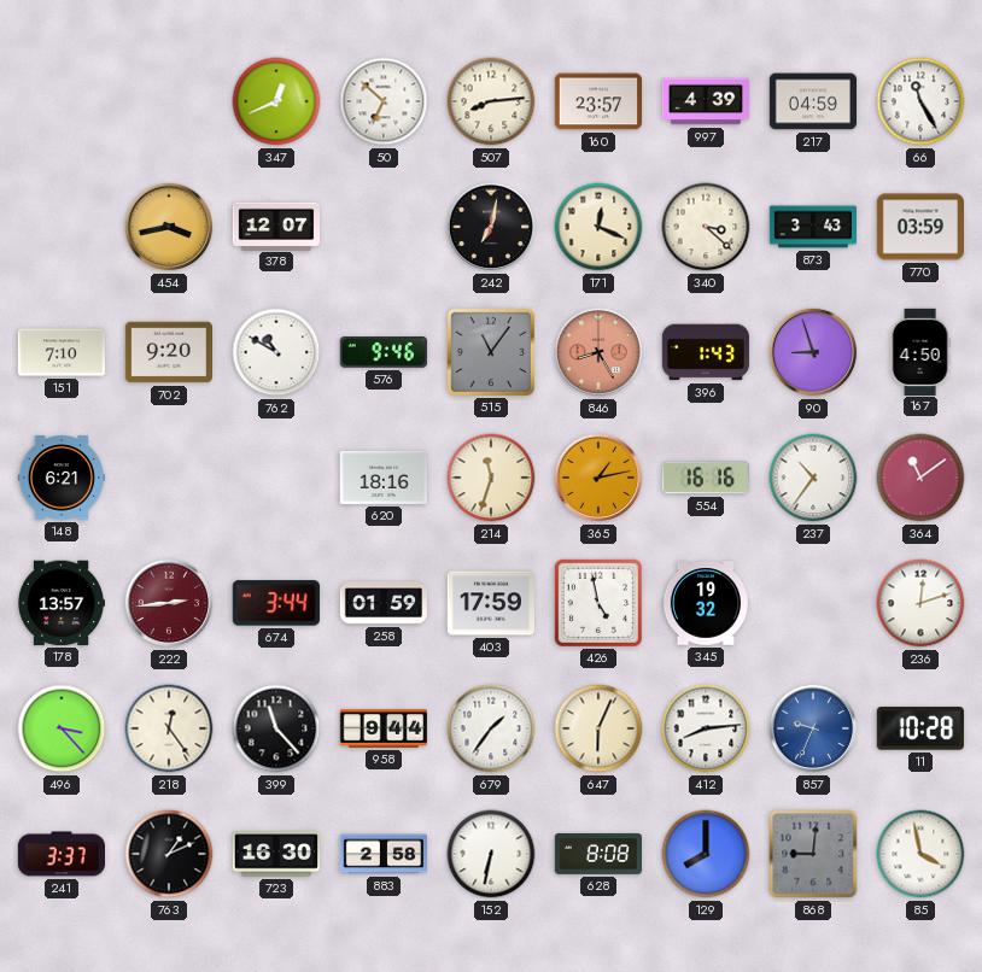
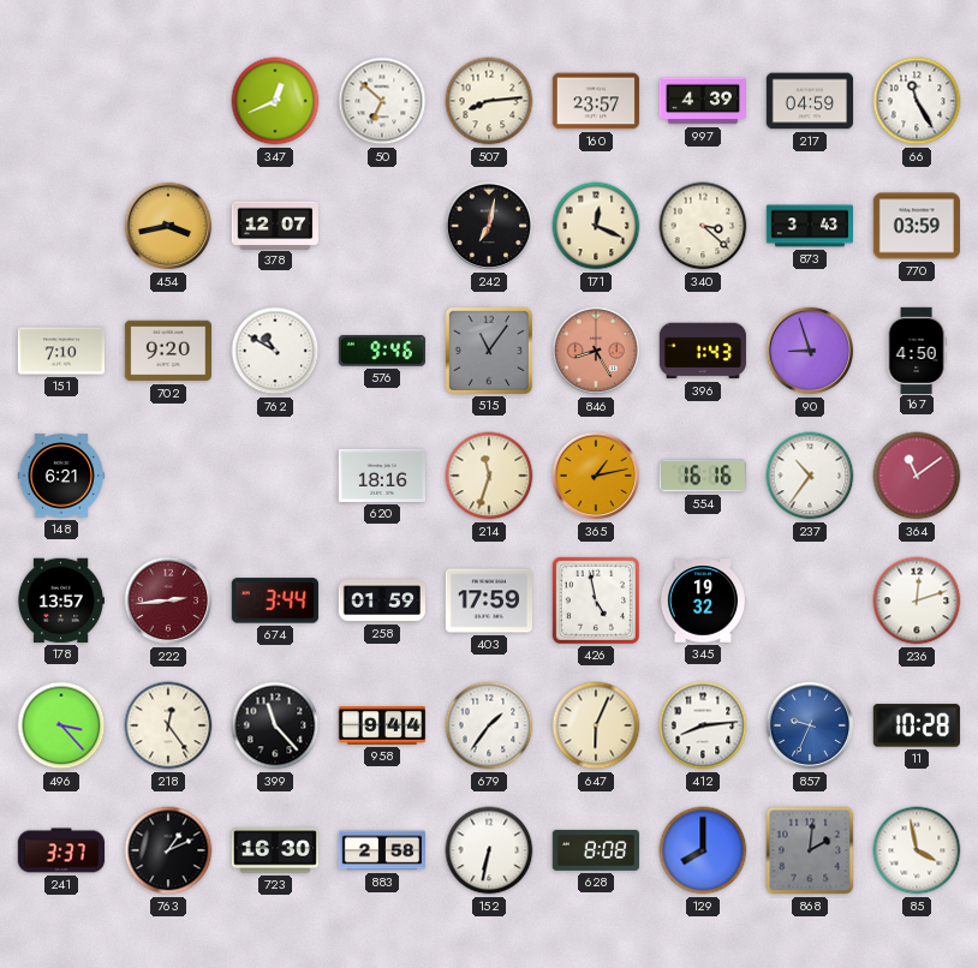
868: 9:01 -> 2:01 (810, 850)
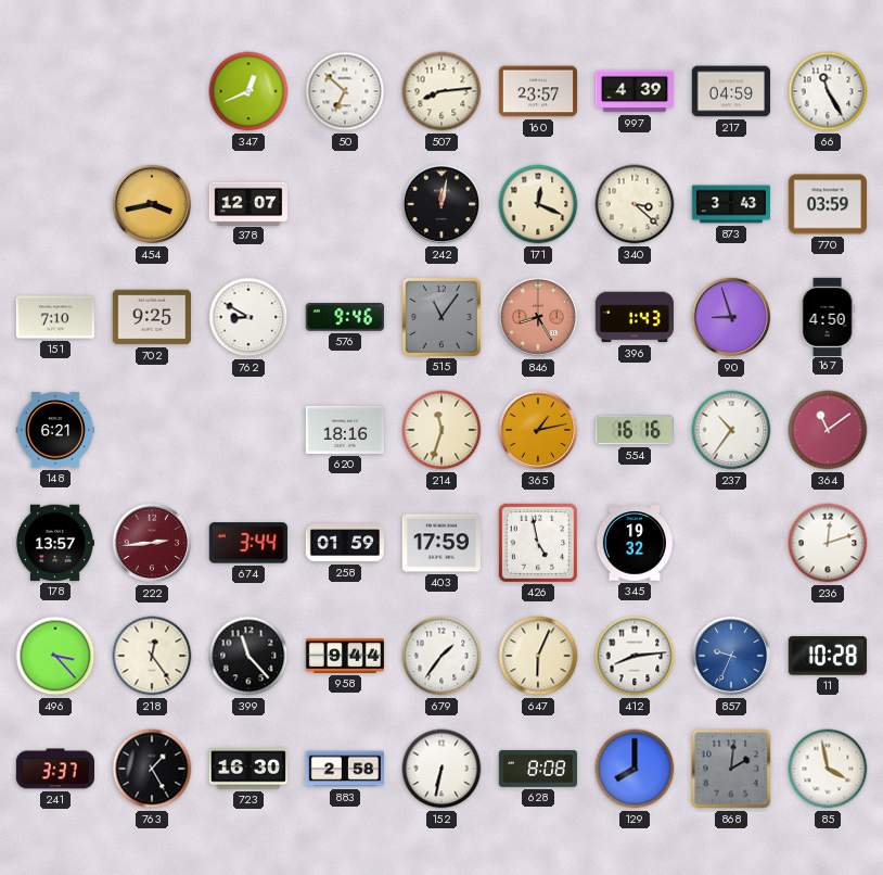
242: 7:02 -> 12:02 (441, 204)
702: 9:20 -> 9:25 (151, 317)
762: 10:50 -> 8:50 (248, 317)
763: 1:11 -> 1:25 (152, 769)
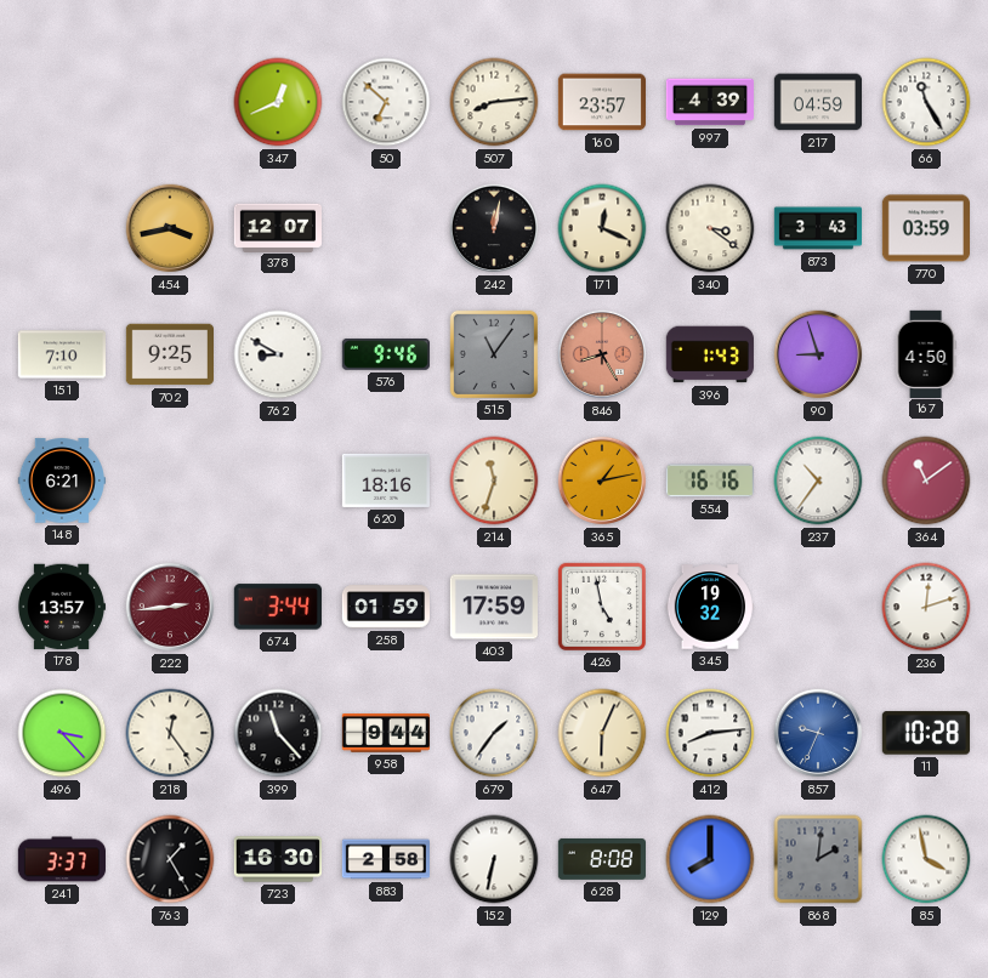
340: 3:22 -> 3:21 (710, 228)
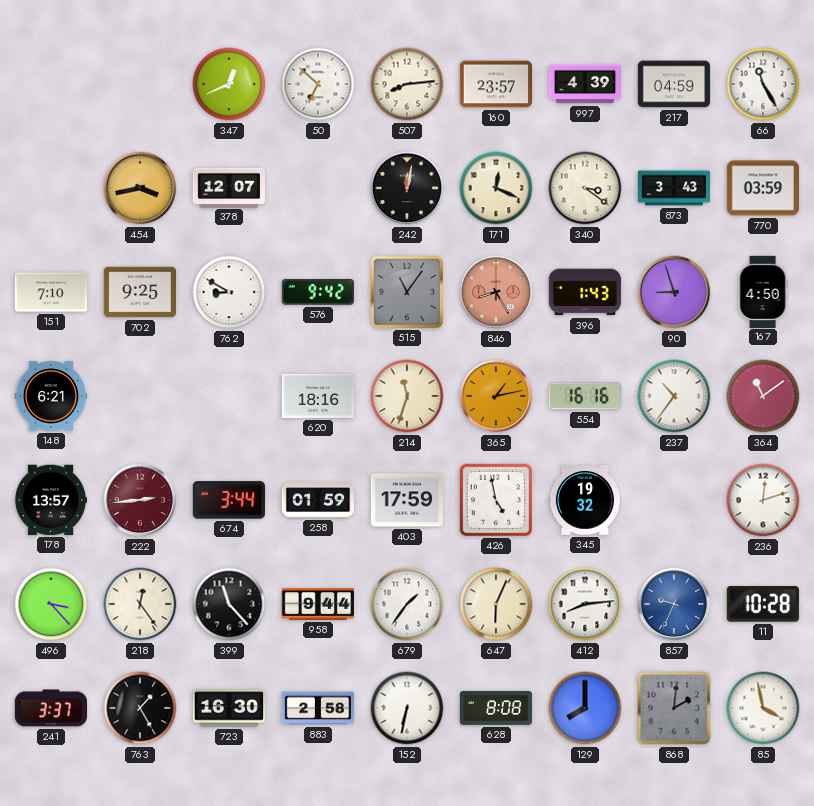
576: 9:46 -> 9:42 (318, 293)
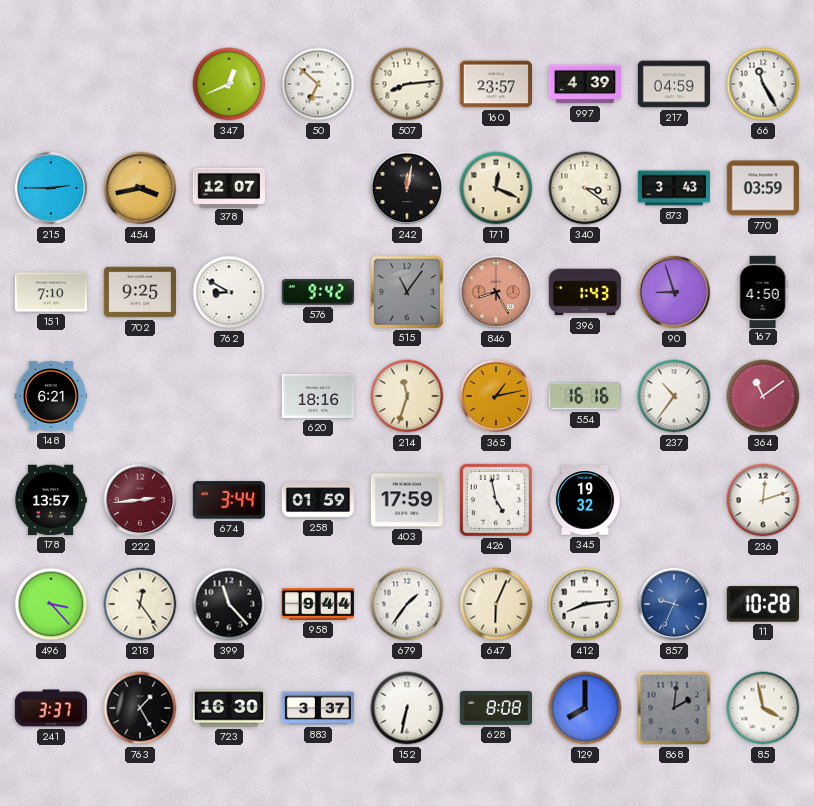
215: none -> 2:45 (51, 188)
883: 2:58 -> 3:37 (317, 708)
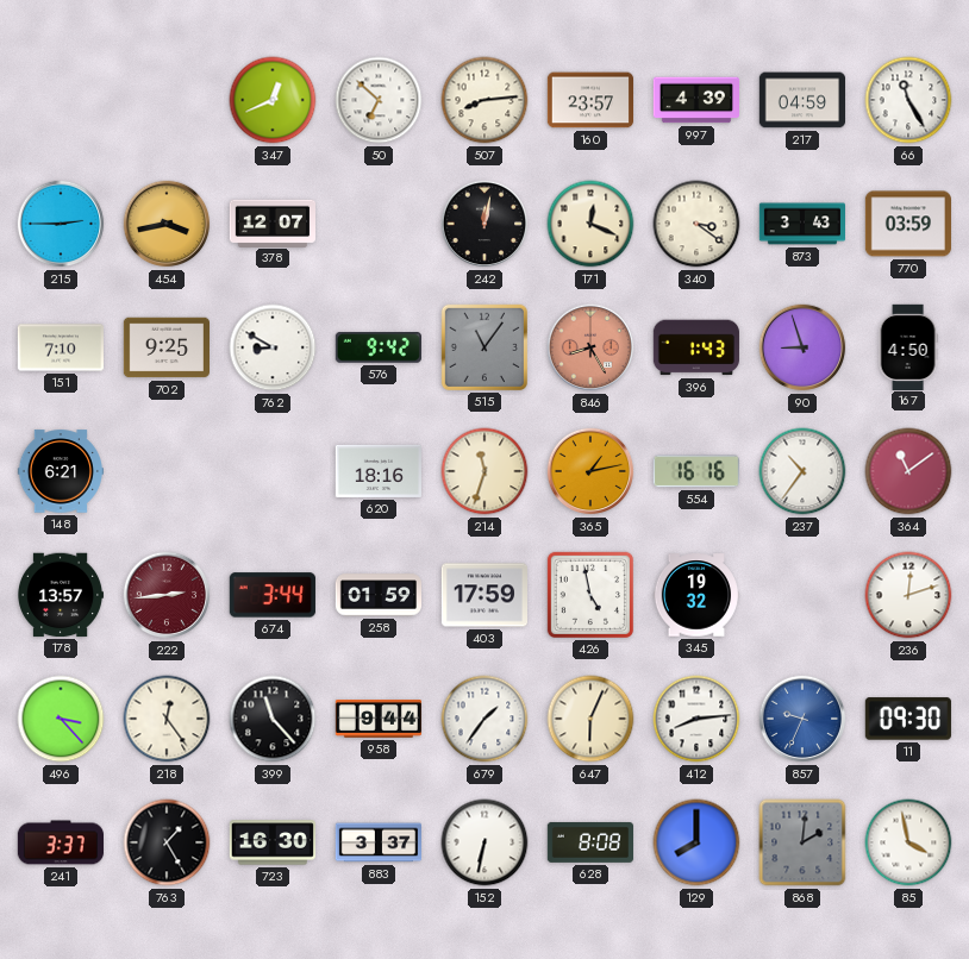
11: 10:28 -> 09:30 (908, 719)
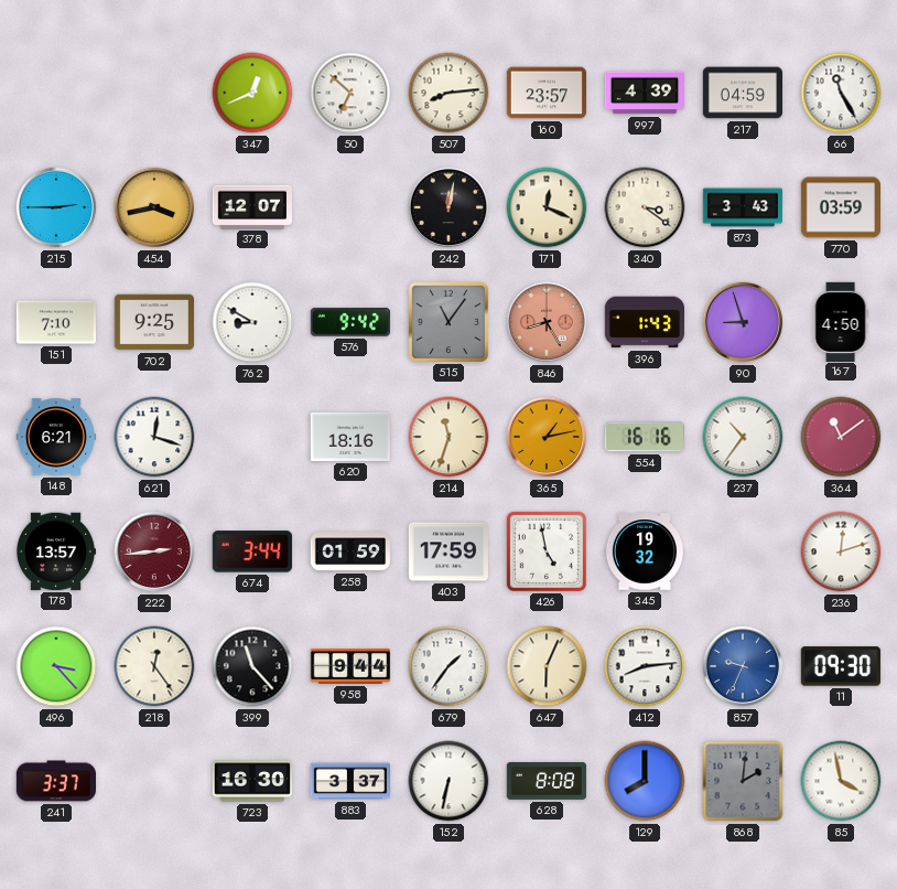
621: none -> 12:18 (154, 437)
763: 1:25 -> none (167, 842)
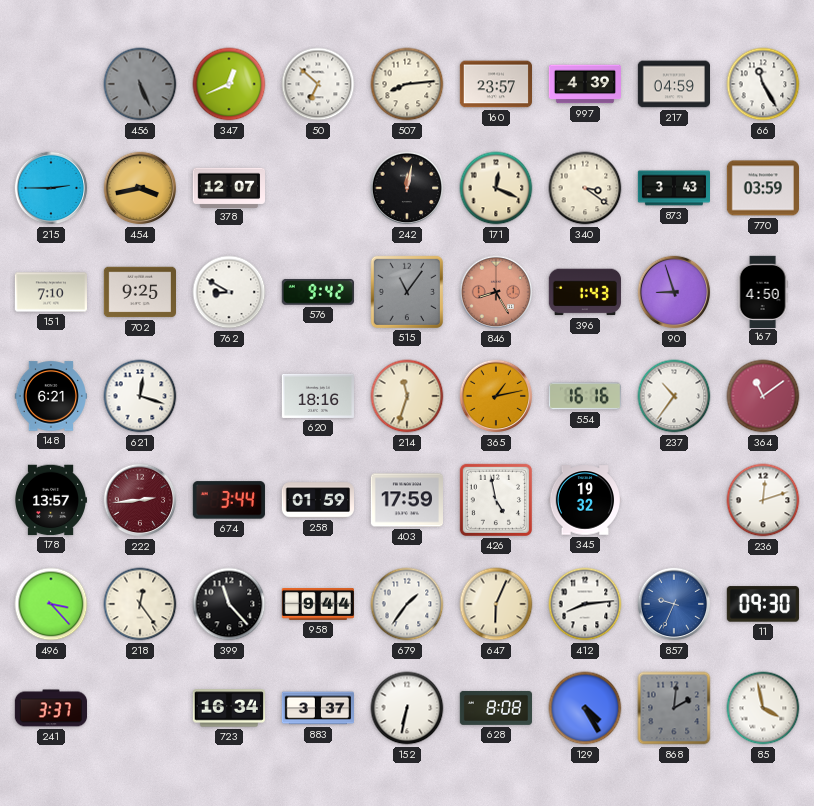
456: none -> 5:26 (140, 84)
723: 16:30 -> 16:34 (228, 708)
129: 8:00 -> 4:25 (585, 708)
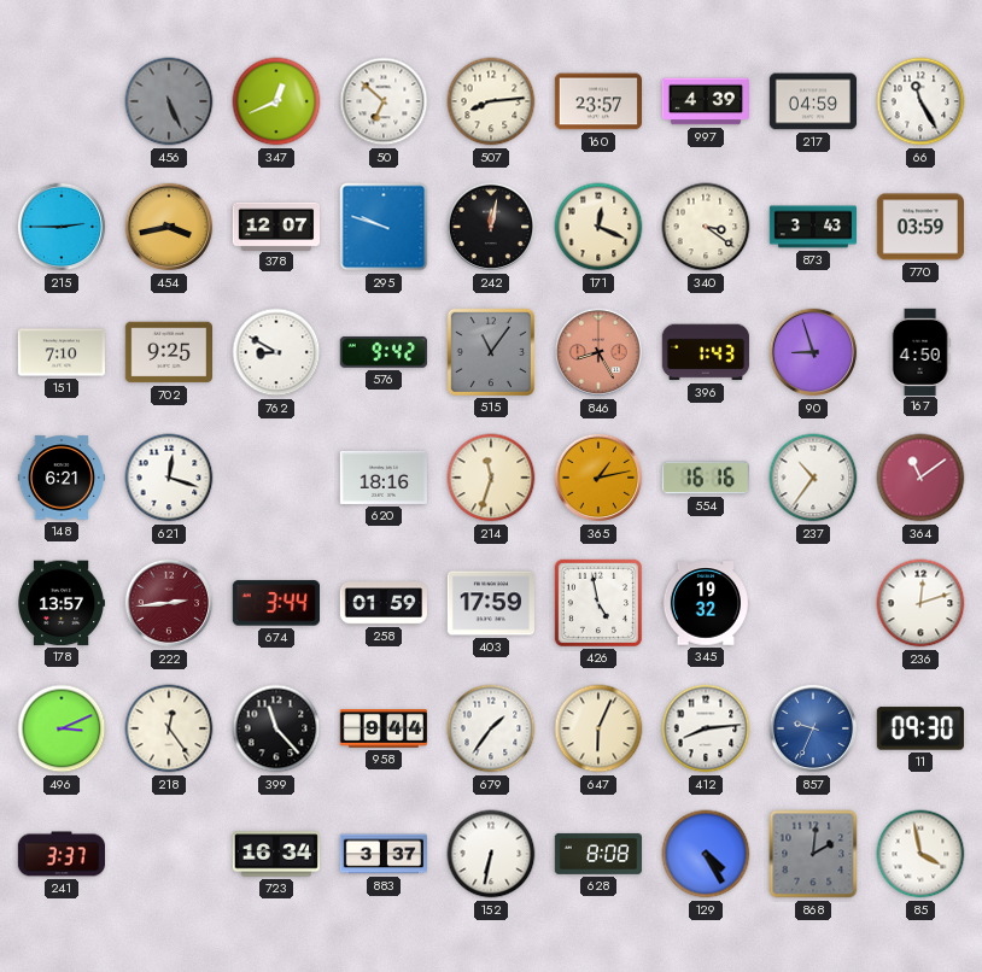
295: none -> 9:48 (384, 227)
496: 3:23 -> 3:11 (62, 728)
